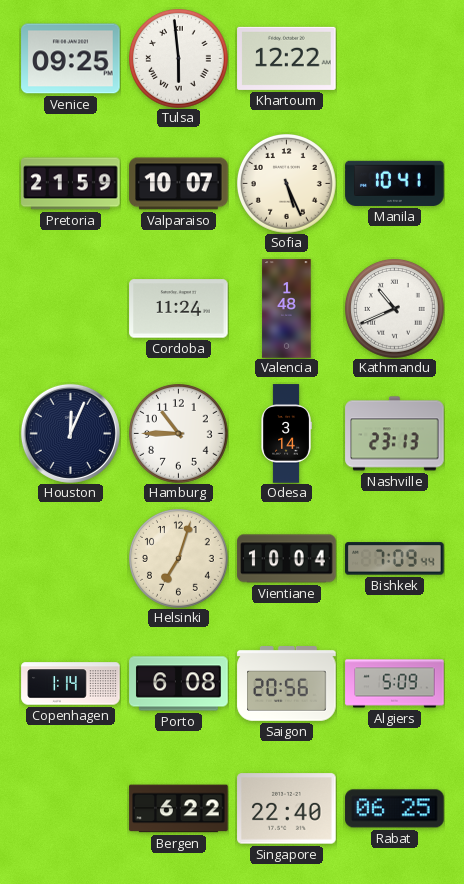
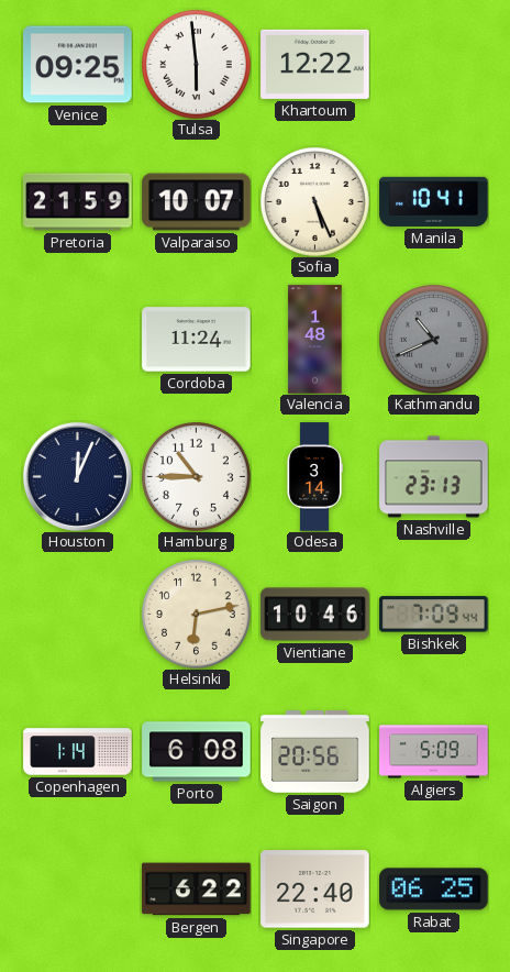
Kathmandu dial: white -> grey (434, 340)
Helsinki: 7:03 -> 6:13 (197, 615)
Vientiane: 10:04 -> 10:46 (315, 615)
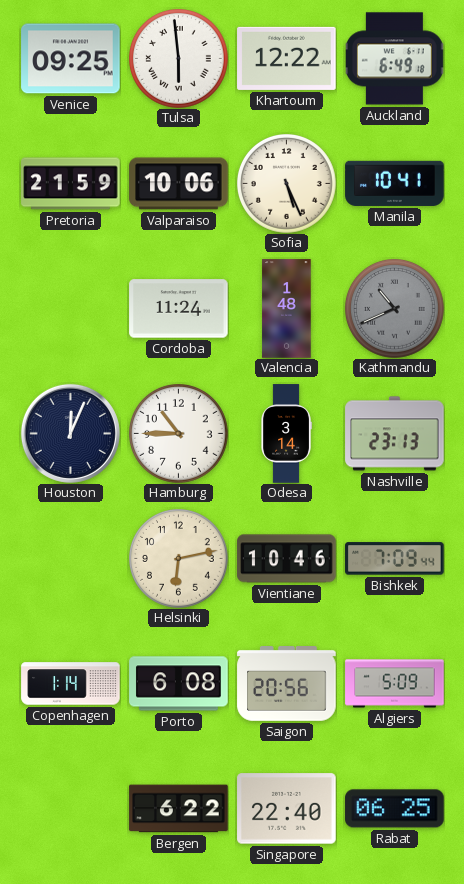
Auckland: none -> 6:49 (394, 59)
Valparaiso: 10:07 -> 10:06 (179, 184)
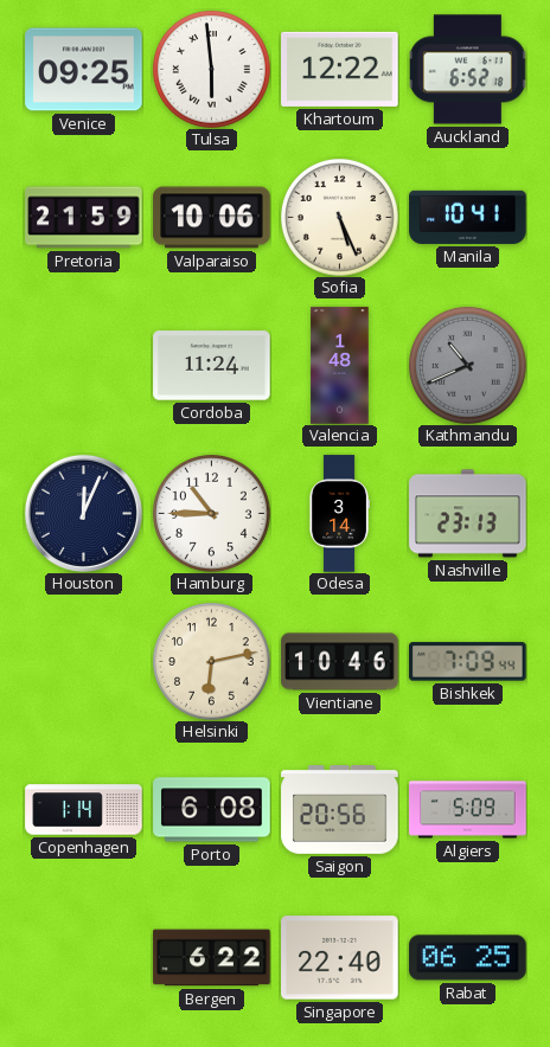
Auckland: 6:49 -> 6:52 (467, 70)
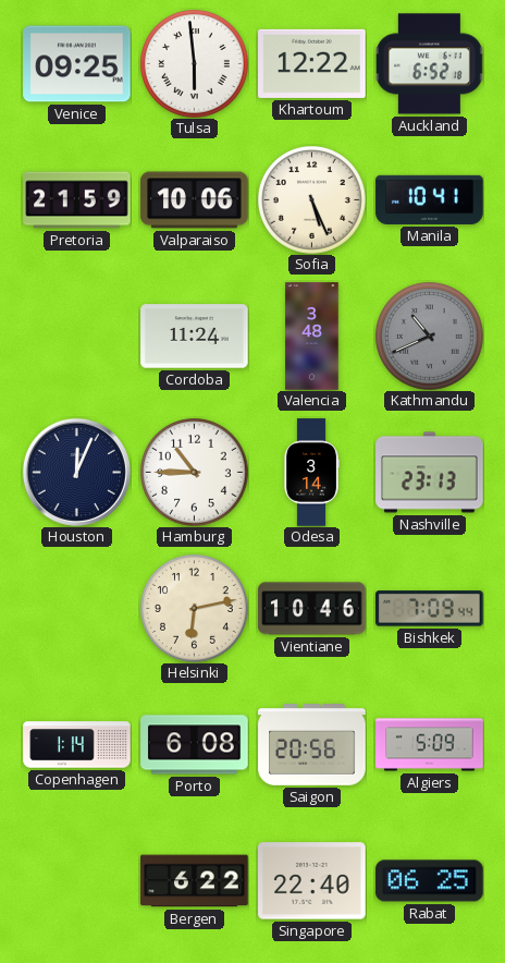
Valencia: 1:48 -> 3:48 (312, 337)
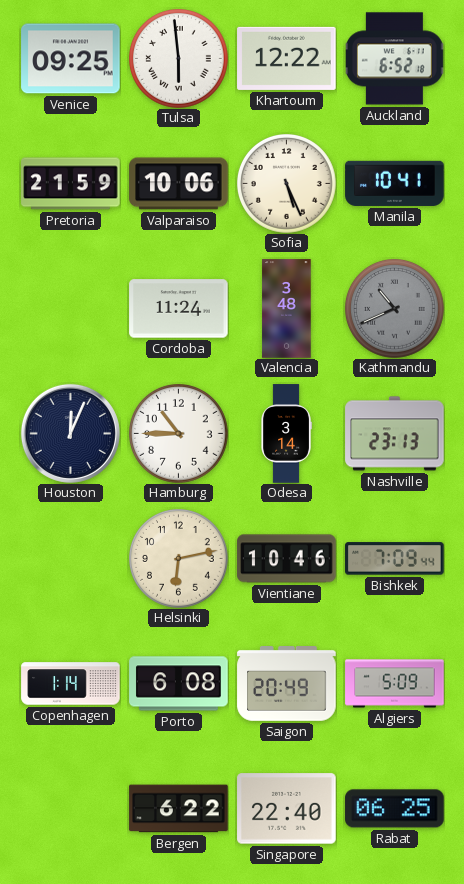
Saigon: 20:56 -> 20:49 (287, 684)
